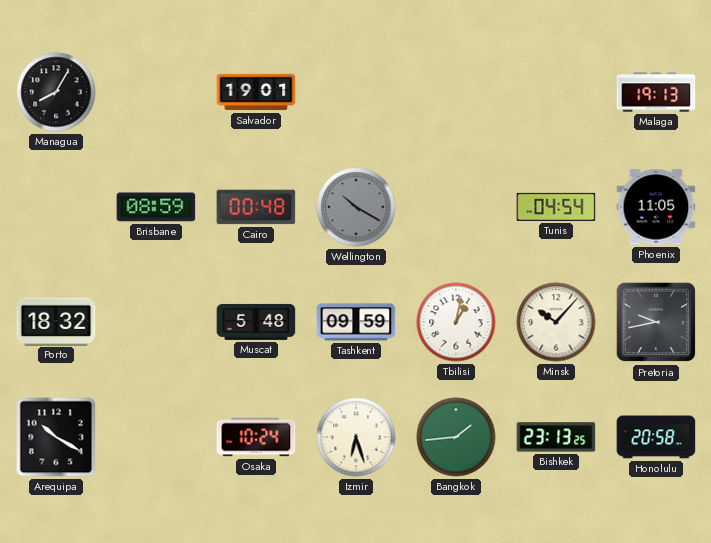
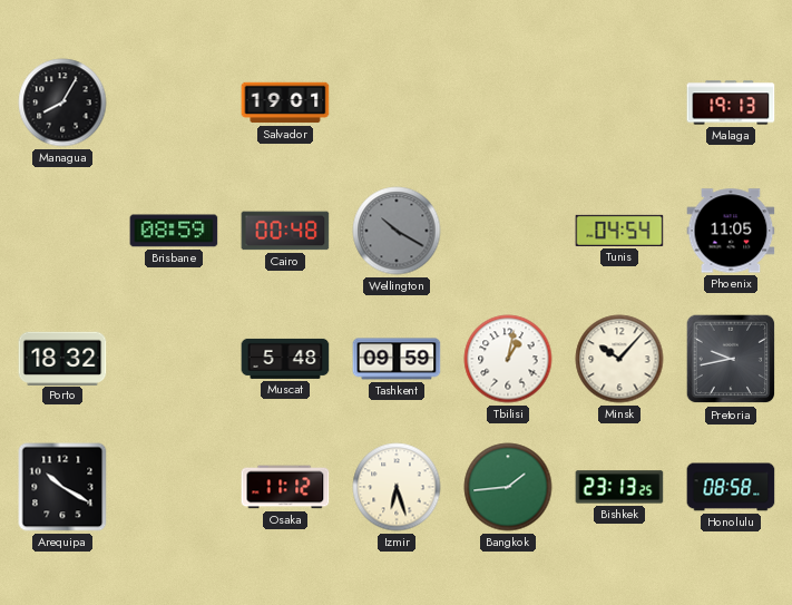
Osaka: 10:24 -> 11:12 (285, 487)
Honolulu: 20:58 -> 08:58 (731, 487)
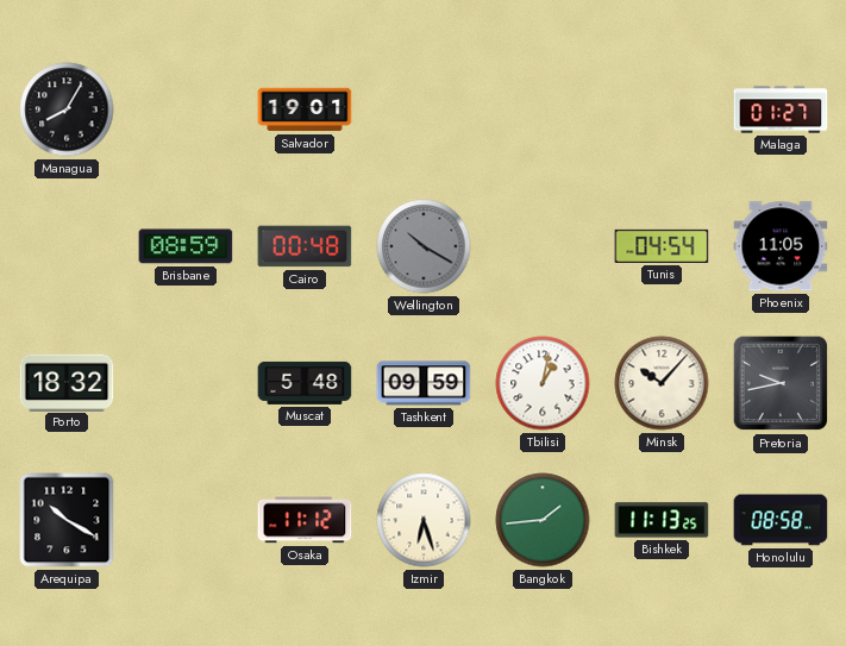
Malaga: 19:13 -> 01:27 (781, 109)
Bishkek: 23:13 -> 11:13 (662, 520)
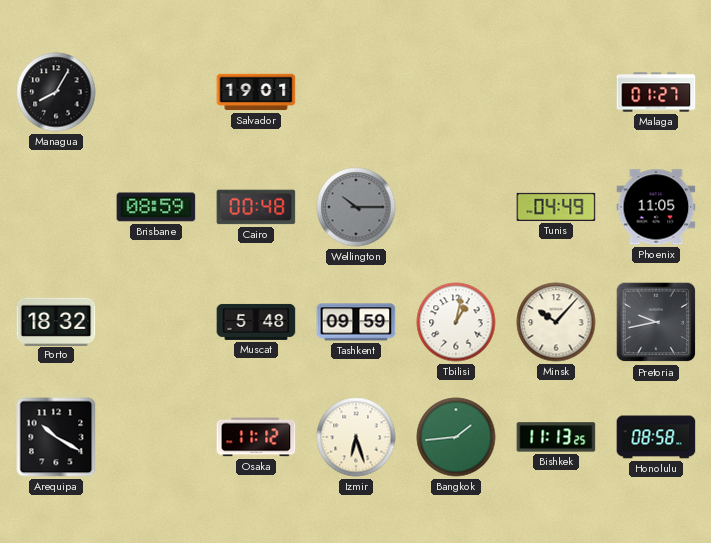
Wellington: 10:20 -> 10:15 (356, 207)
Tunis: 04:54 -> 04:49 (556, 207)
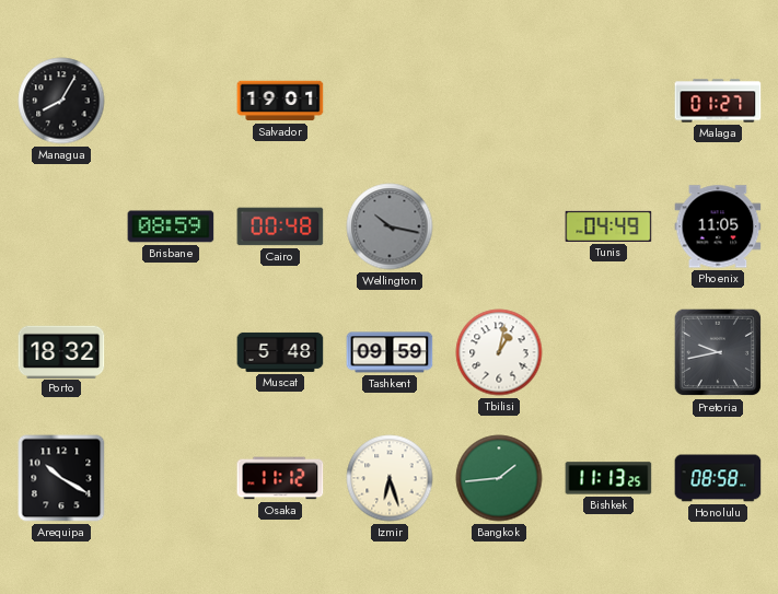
Wellington: 10:15 -> 10:17 (390, 226)
Minsk: 10:07 -> none (556, 322)
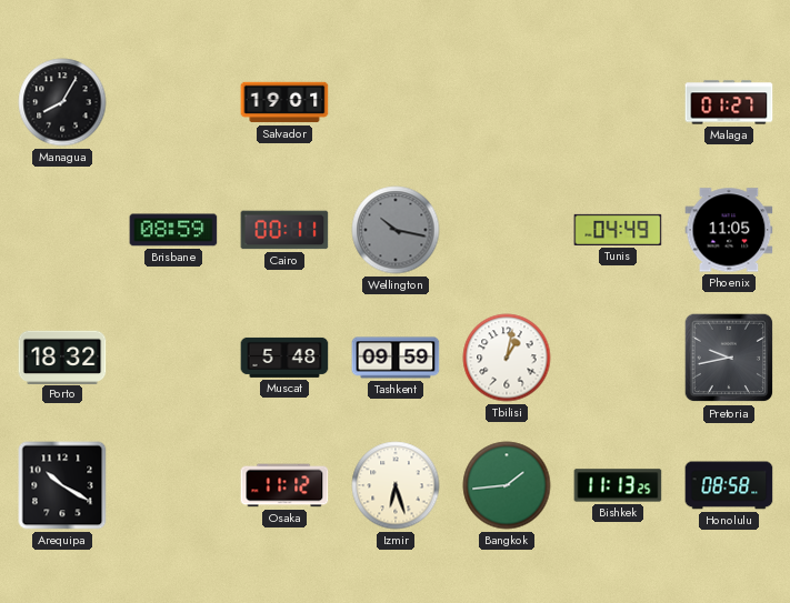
Cairo: 00:48 -> 00:11 (284, 230)
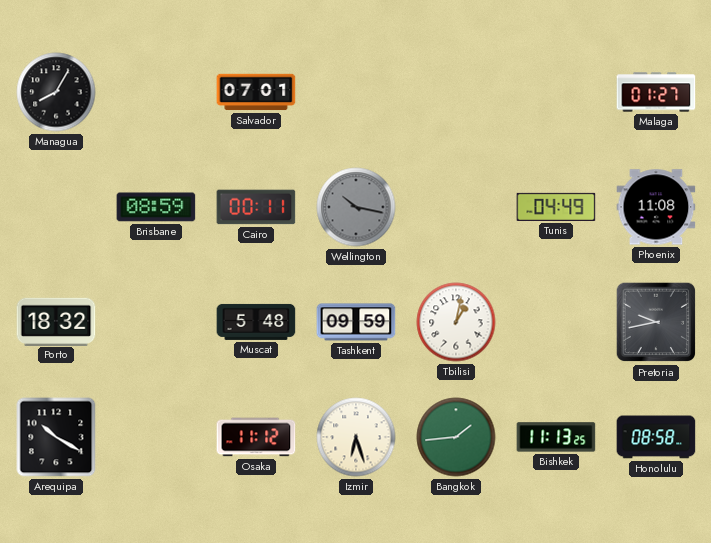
Salvador: 19:01 -> 07:01 (256, 92)
Phoenix: 11:05 -> 11:08 (656, 207)
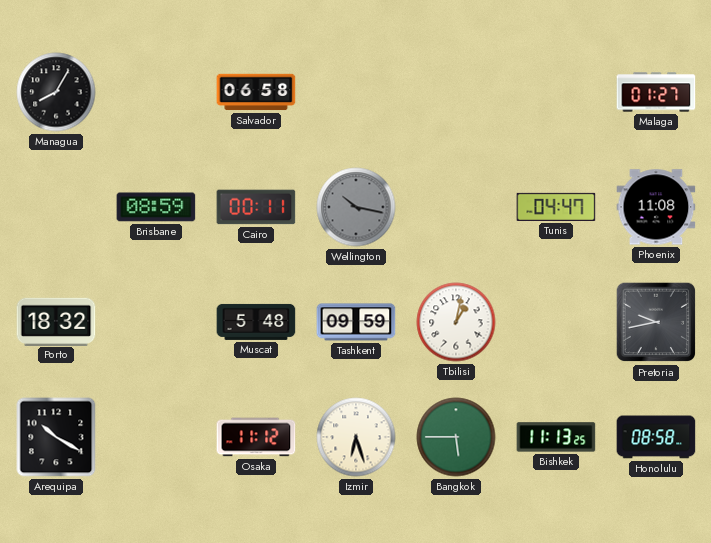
Salvador: 07:01 -> 06:58 (256, 92)
Tunis: 04:49 -> 04:47 (556, 207)
Bangkok: 1:44 -> 5:45 (456, 437)
